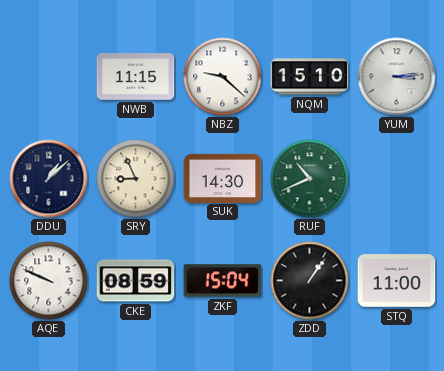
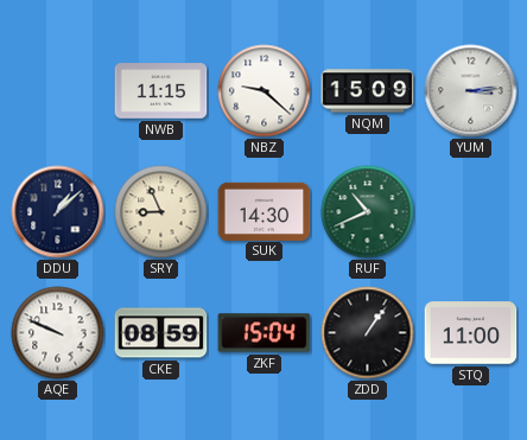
NQM: 15:10 -> 15:09 (368, 91)
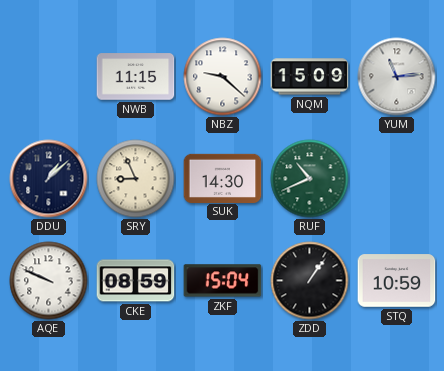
YUM: 3:14 -> 11:14 (397, 77)
STQ: 11:00 -> 10:59 (397, 281)
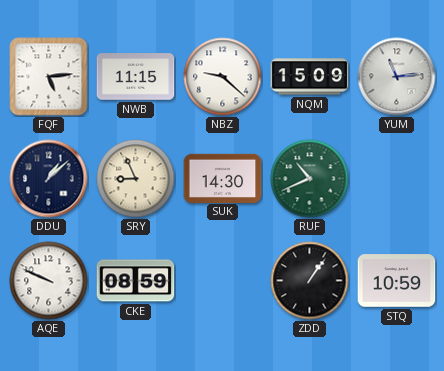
FQF: none -> 5:14 (49, 77)
ZKF: 15:04 -> none (223, 281)
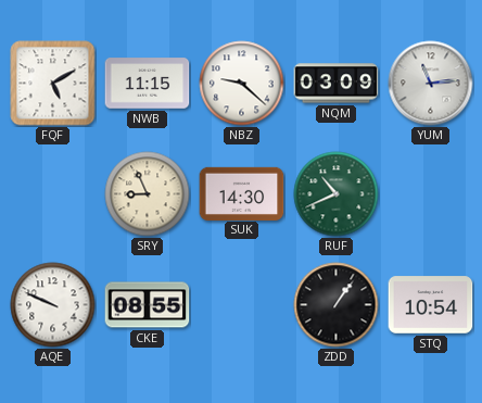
FQF: 5:14 -> 5:10 (53, 84)
NQM: 15:09 -> 03:09 (337, 84)
DDU: 1:08 -> none (49, 179)
CKE: 08:59 -> 08:55 (148, 305)
STQ: 10:59 -> 10:54 (431, 305)
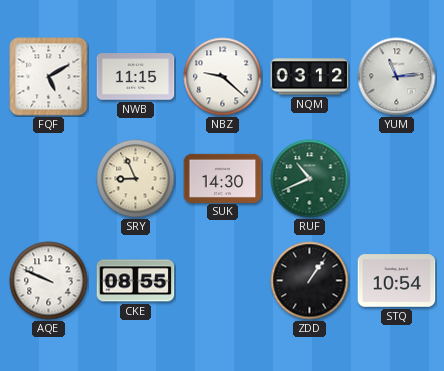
NQM: 03:09 -> 03:12 (310, 77)
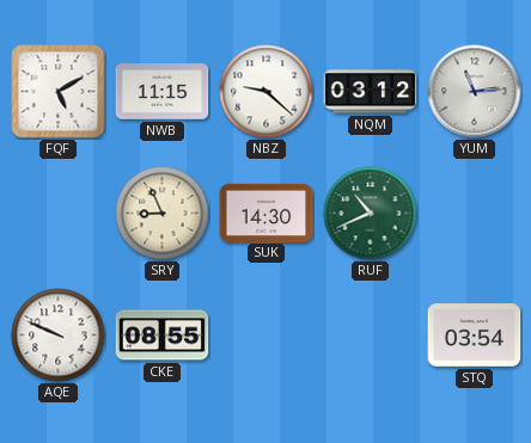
ZDD: 1:06 -> none (310, 281)
STQ: 10:54 -> 03:54 (475, 336)
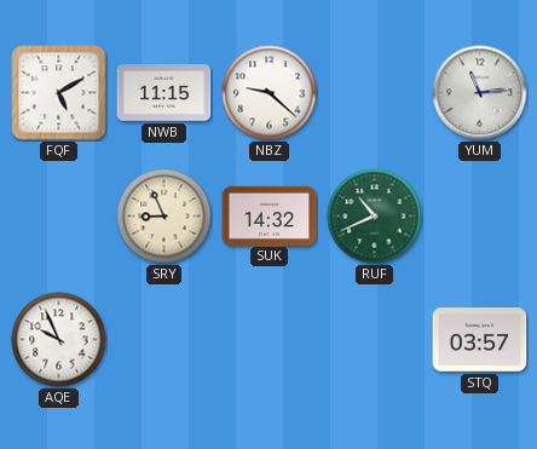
NQM: 03:12 -> none (371, 92)
SUK: 14:30 -> 14:32 (270, 215)
AQE: 9:49 -> 9:56 (59, 340)
CKE: 08:55 -> none (163, 336)
STQ: 03:54 -> 03:57 (480, 340)
